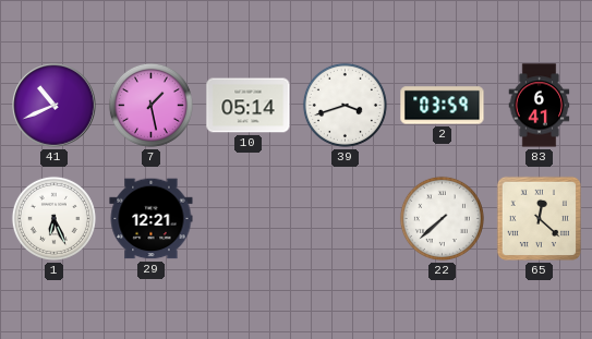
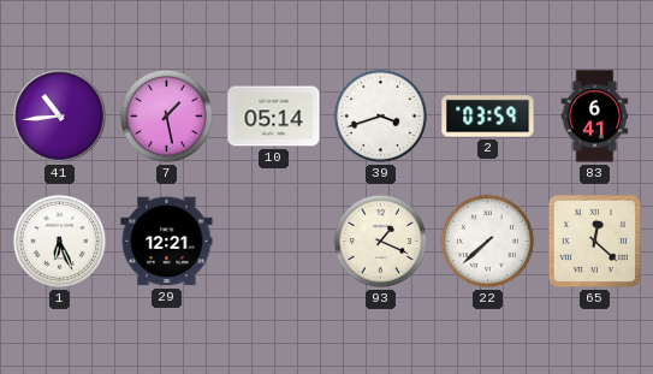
41: 10:41 -> 10:44 (60, 117)
93: none -> 1:19 (380, 241)
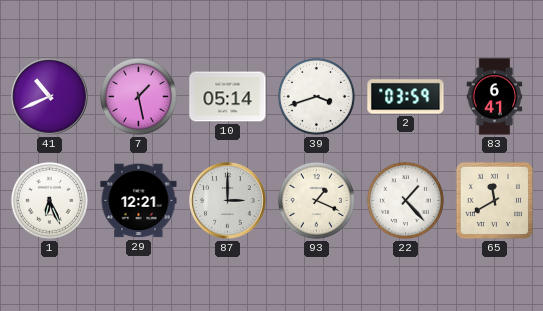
41: 10:44 -> 10:41 (50, 97)
87: none -> 3:00 (228, 201)
22: 7:38 -> 1:23 (405, 200)
65: 12:22 -> 11:40 (494, 200)
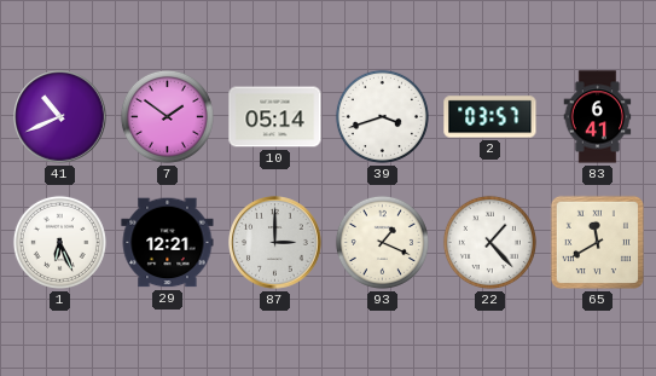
7: 1:28 -> 1:51 (167, 116)
2: 03:59 -> 03:57 (490, 117)
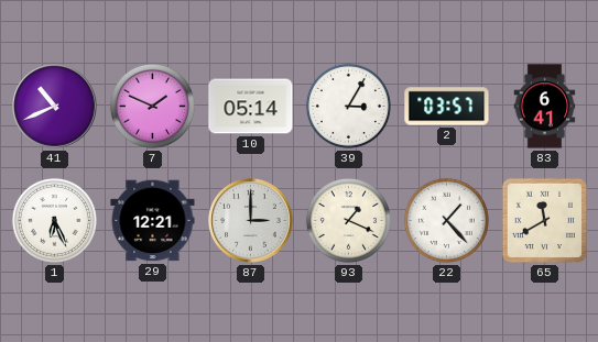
7: 1:51 -> 1:49 (152, 106)
39: 3:42 -> 3:05 (348, 106)
